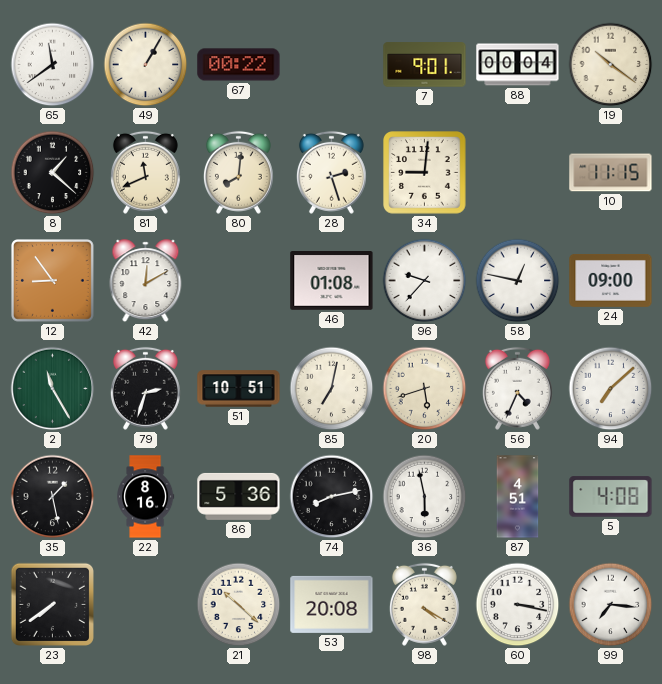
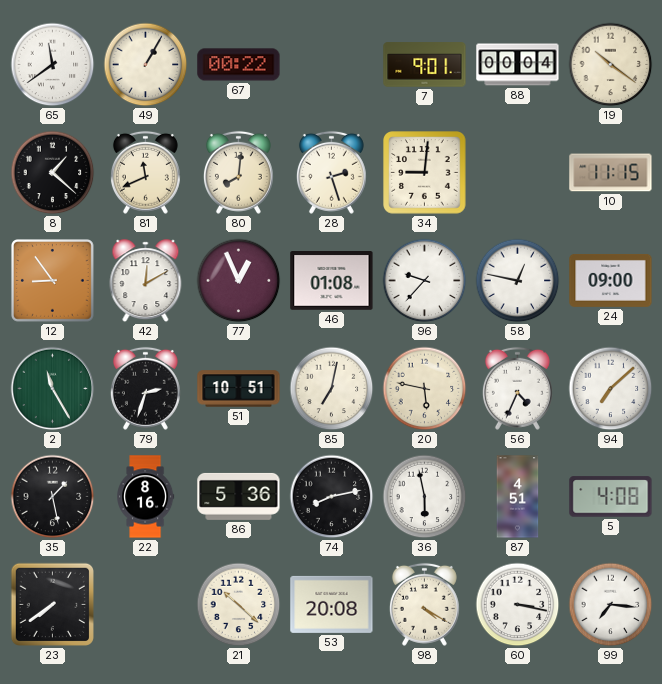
77: none -> 12:56 (239, 281)
20: 5:42 -> 5:47 (425, 389)
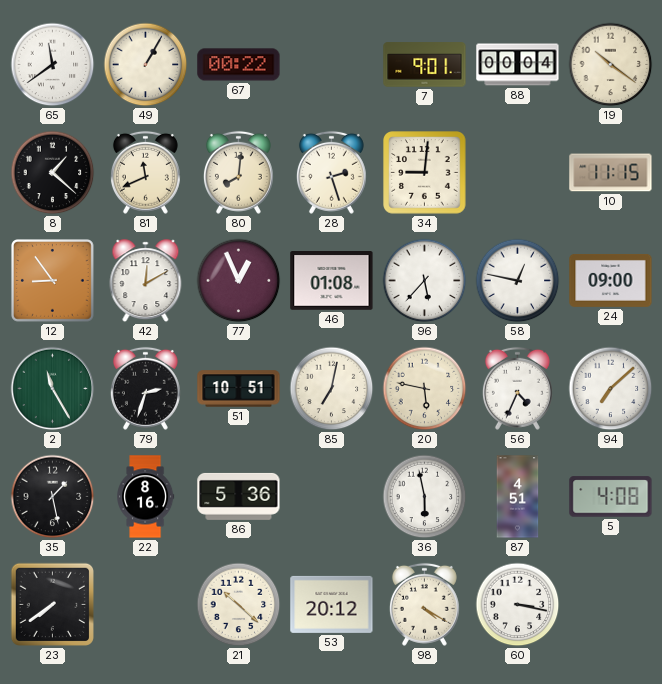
96: 9:37 -> 5:37 (425, 281)
74: 8:13 -> none (332, 497)
53: 20:08 -> 20:12 (332, 604)
99: 7:16 -> none (611, 605)
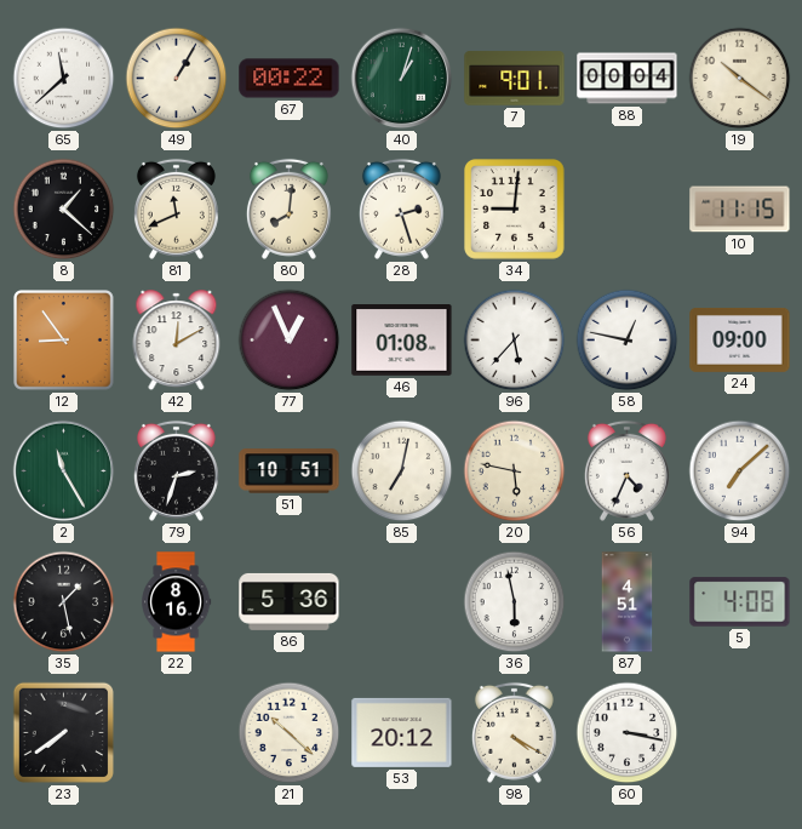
65: 11:39 -> 11:38 (64, 79)
40: none -> 1:03 (402, 79)
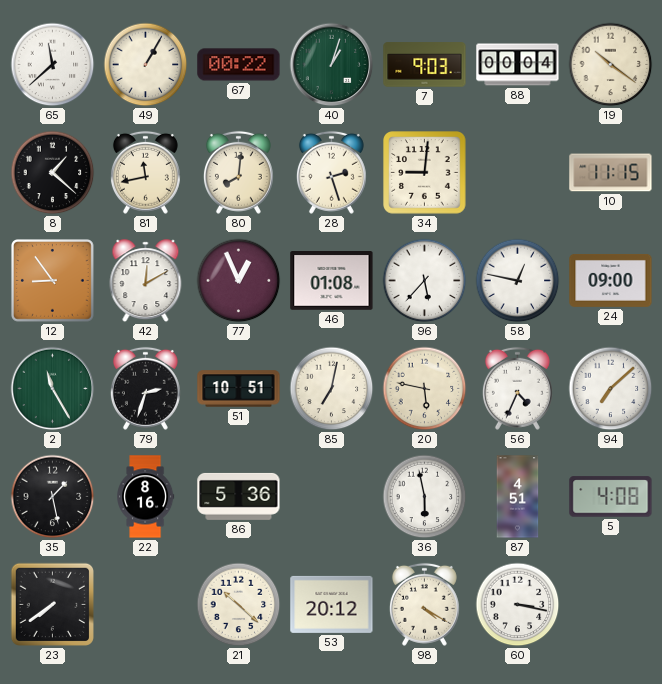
7: 9:01 -> 9:03 (425, 65)
81: 11:41 -> 11:43 (145, 172)
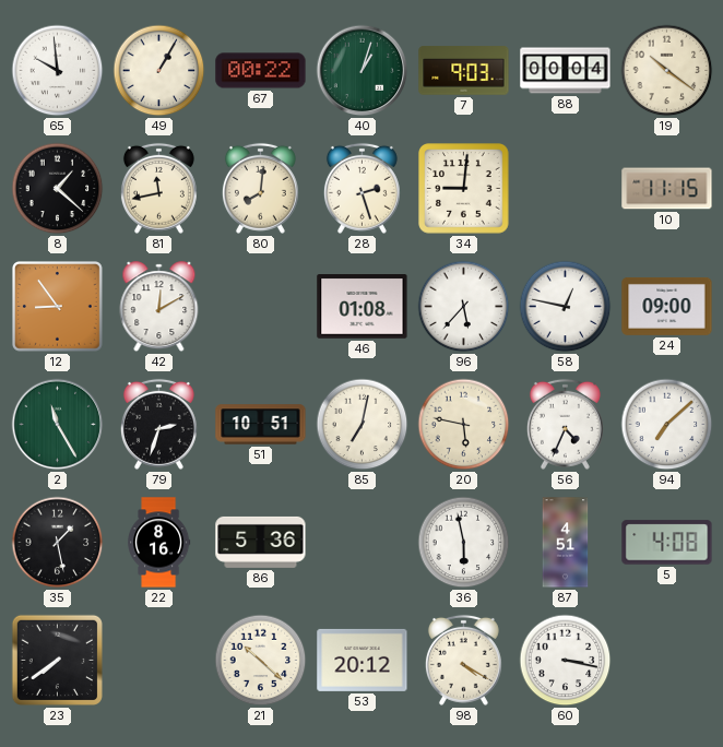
65: 11:38 -> 9:59 (58, 71)
77: 12:56 -> none (239, 281)
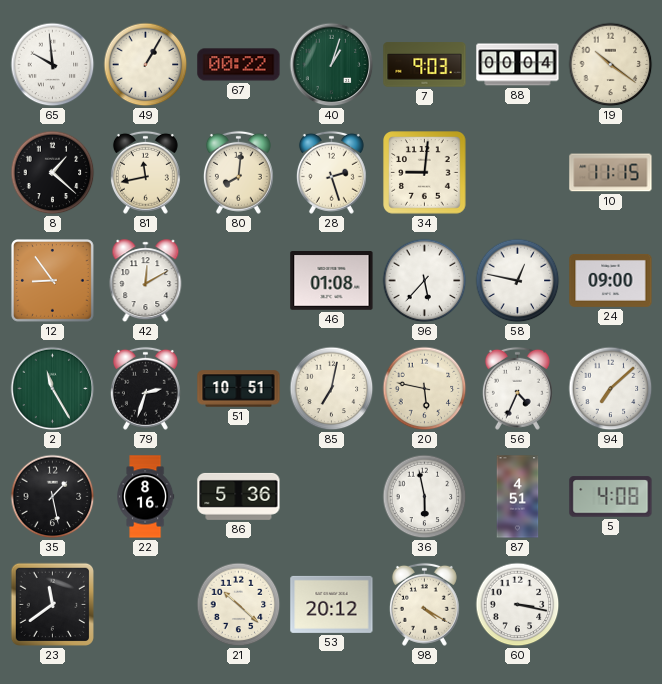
23: 7:39 -> 11:39 (52, 604)
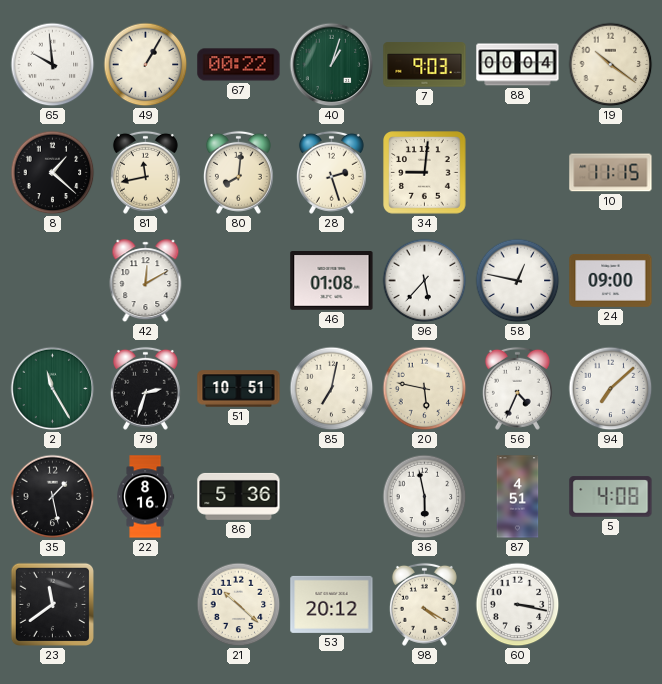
12: 8:54 -> none (53, 281)
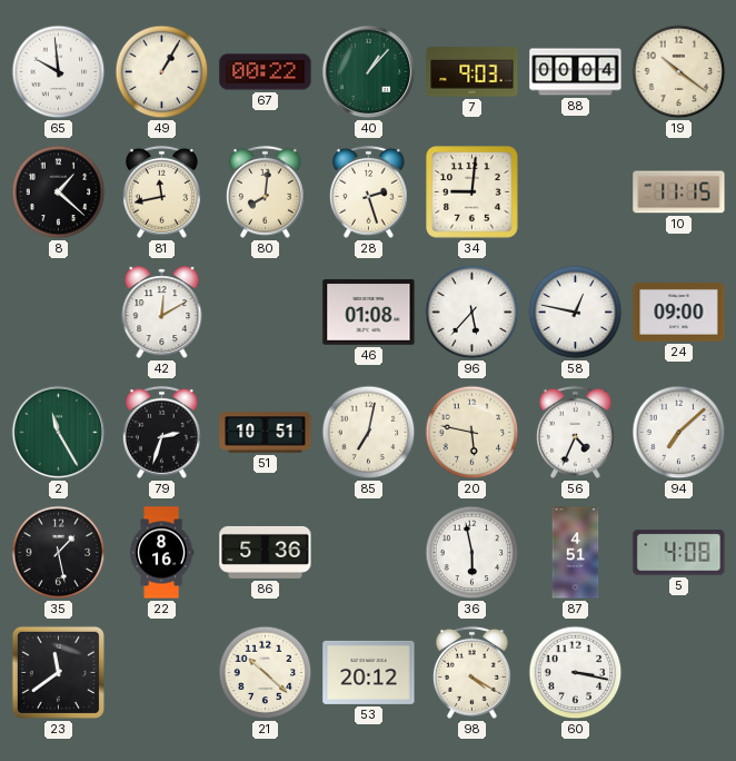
40: 1:03 -> 1:07 (369, 72)
